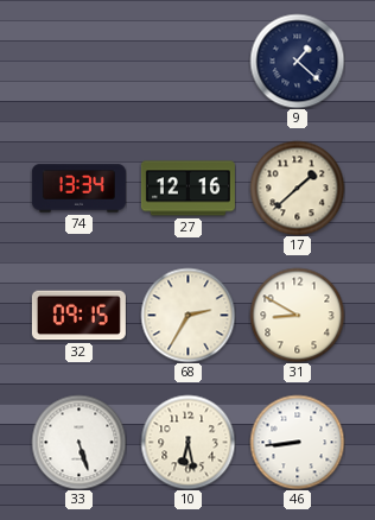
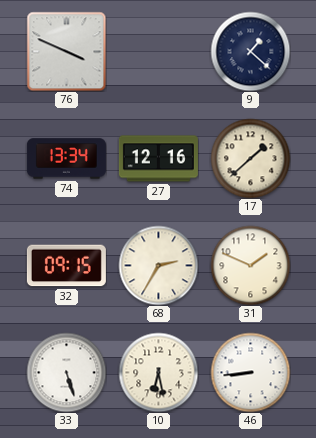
76: none -> 3:49 (66, 51)
31: 8:50 -> 1:49 (250, 265)
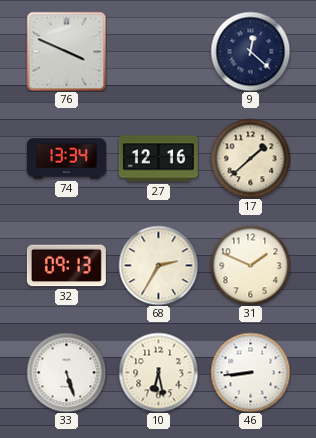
9: 1:22 -> 12:22 (250, 51)
32: 09:15 -> 09:13 (66, 266)
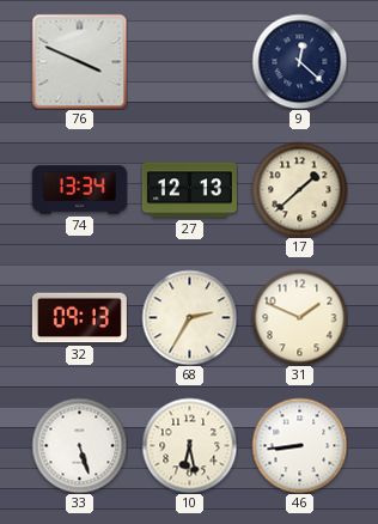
27: 12:16 -> 12:13 (189, 190)
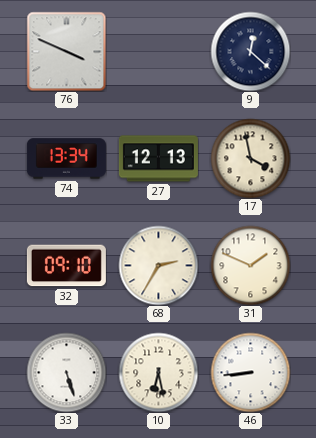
17: 1:38 -> 3:58 (250, 158)
32: 09:13 -> 09:10 (66, 266)
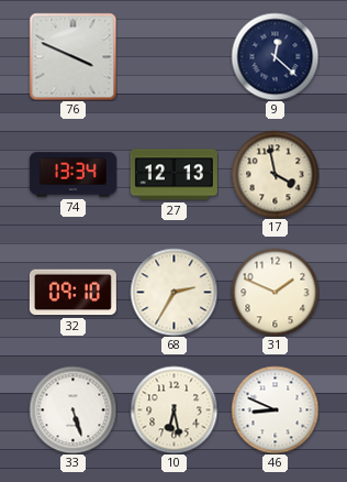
46: 8:44 -> 8:49 (275, 409)
